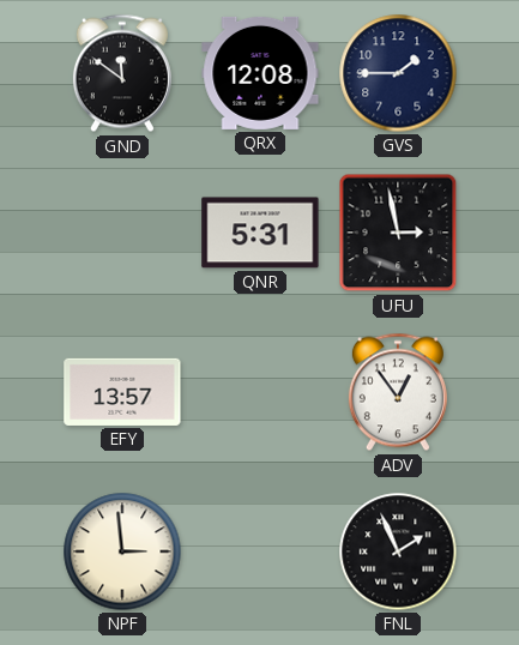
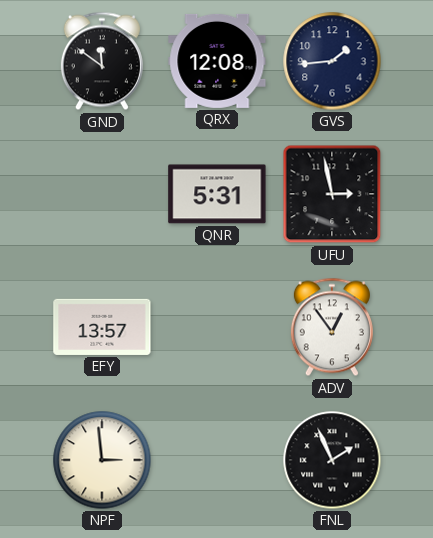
GVS: 1:45 -> 1:44 (332, 61)
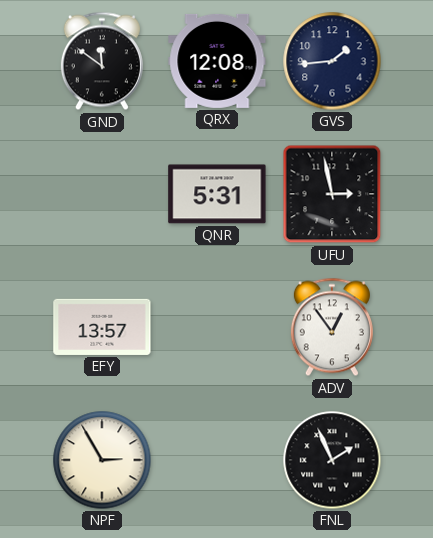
NPF: 2:59 -> 2:55 (102, 460)
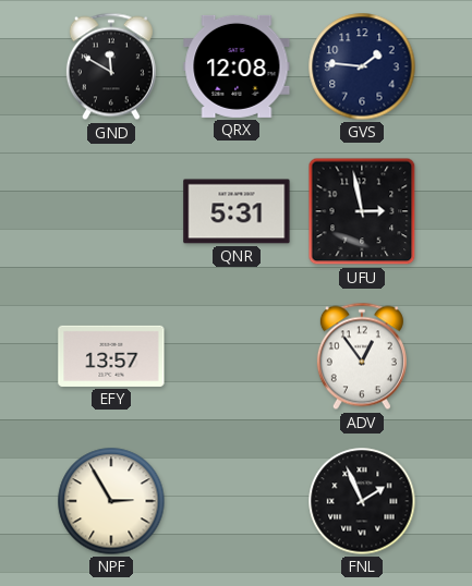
GND: 11:51 -> 11:50 (111, 66)
GVS: 1:44 -> 1:46 (362, 66)
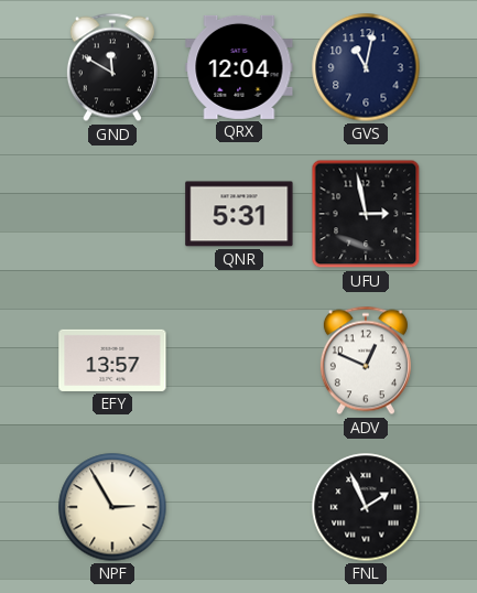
QRX: 12:08 -> 12:04 (239, 67)
GVS: 1:46 -> 11:02 (366, 67)
ADV: 12:54 -> 12:49 (366, 360)
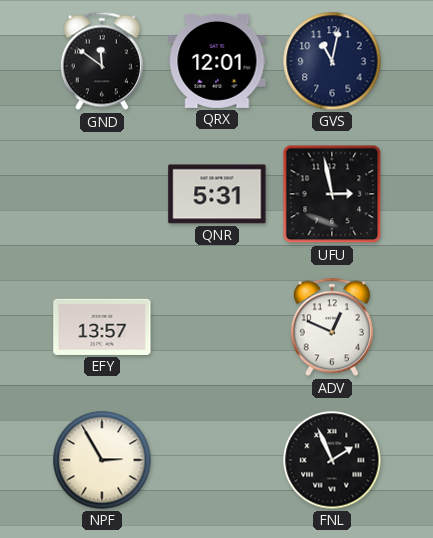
GND: 11:50 -> 11:51 (102, 61)
QRX: 12:04 -> 12:01 (217, 61)
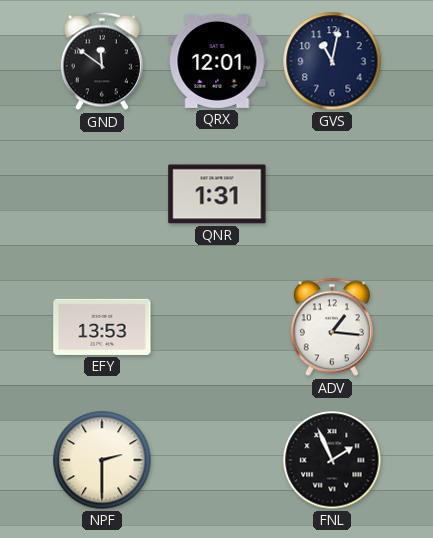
QNR: 5:31 -> 1:31 (217, 194)
UFU: 2:58 -> none (332, 194)
EFY: 13:57 -> 13:53 (102, 327)
ADV: 12:49 -> 1:16 (332, 327)
NPF: 2:55 -> 2:30 (102, 460)
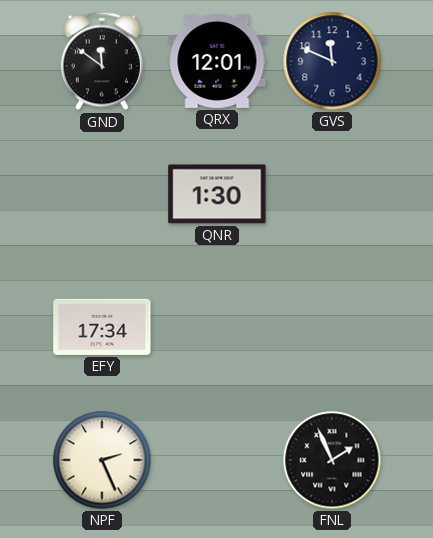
GVS: 11:02 -> 11:49 (332, 61)
QNR: 1:31 -> 1:30 (217, 194)
EFY: 13:53 -> 17:34 (102, 327)
ADV: 1:16 -> none (332, 327)
NPF: 2:30 -> 2:26 (102, 460)
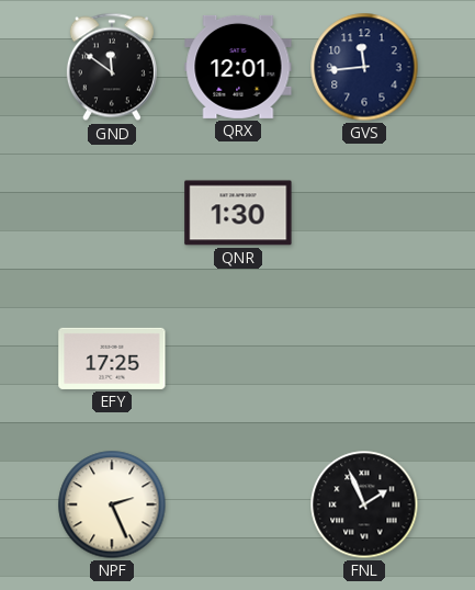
GVS: 11:49 -> 11:44 (364, 67)
EFY: 17:34 -> 17:25 (112, 359)
